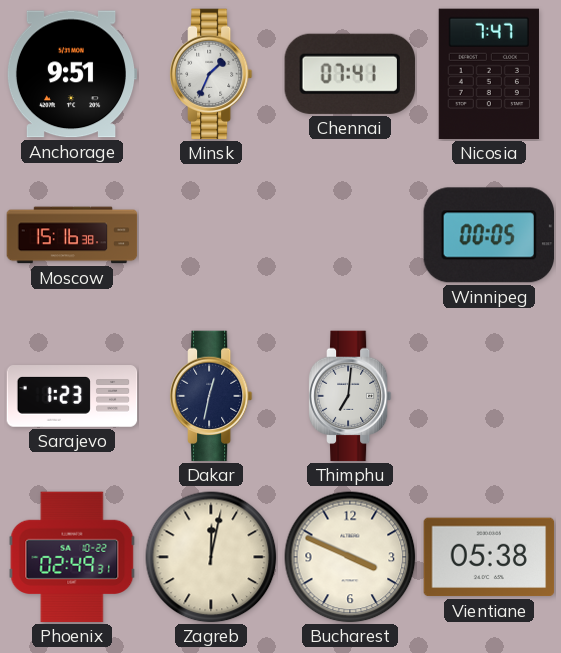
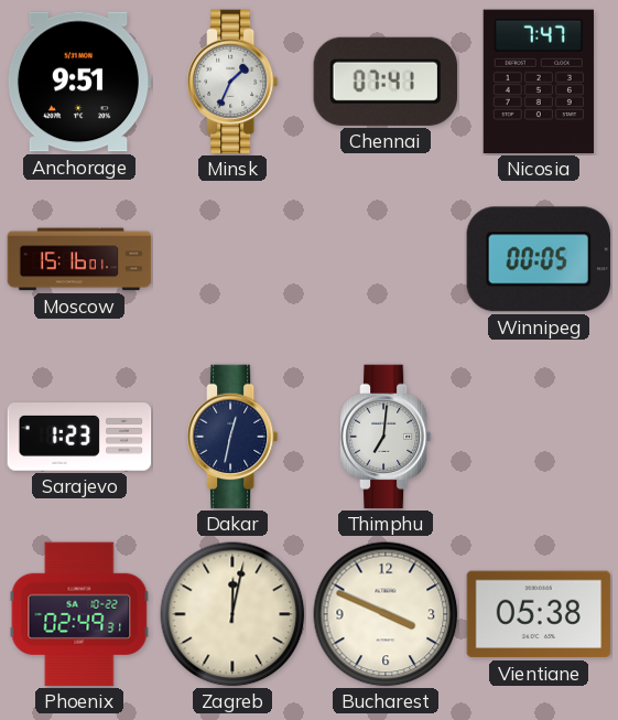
Moscow: 15:16:38 -> 15:16:01 (79, 259)
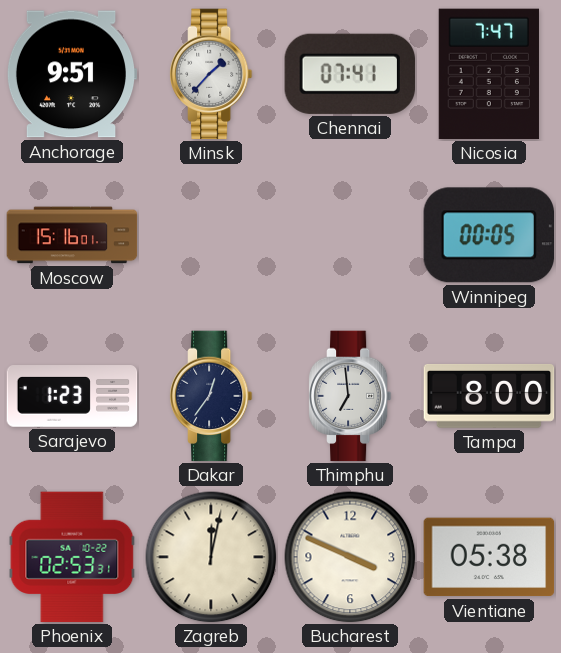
Minsk: 1:34 -> 1:37 (211, 74)
Dakar: 12:32 -> 12:36 (211, 396)
Thimphu: 7:01 -> 6:59 (350, 396)
Tampa: none -> 8:00 (489, 397)
Phoenix: 02:49 -> 02:53 (72, 557)
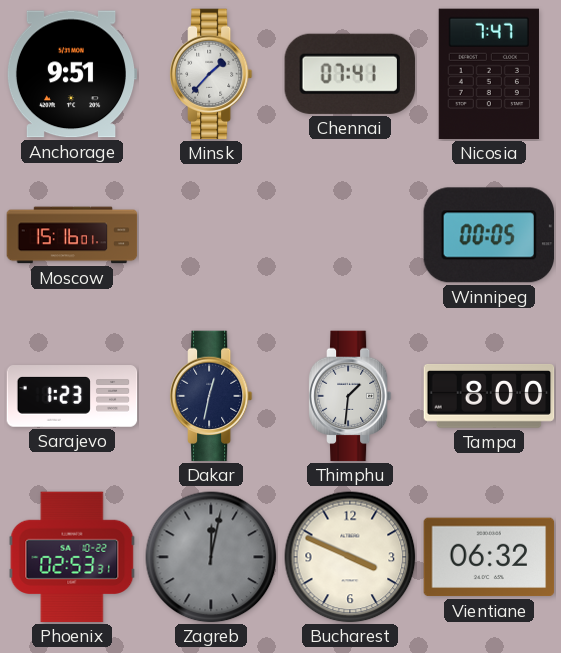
Dakar: 12:36 -> 12:32 (211, 396)
Thimphu: 6:59 -> 1:31 (350, 396)
Zagreb dial: cream -> grey (211, 557)
Vientiane: 05:38 -> 06:32 (489, 557)
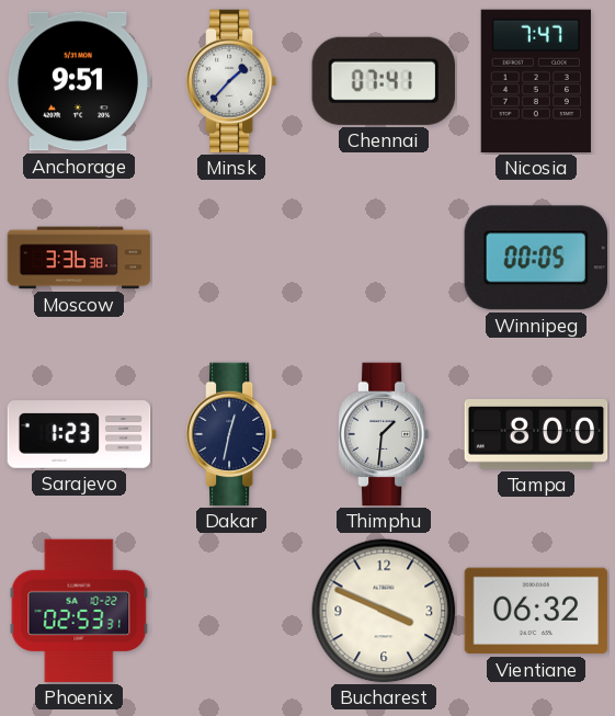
Moscow: 15:16 -> 3:36 (79, 258)
Zagreb: 12:02 -> none (211, 557)
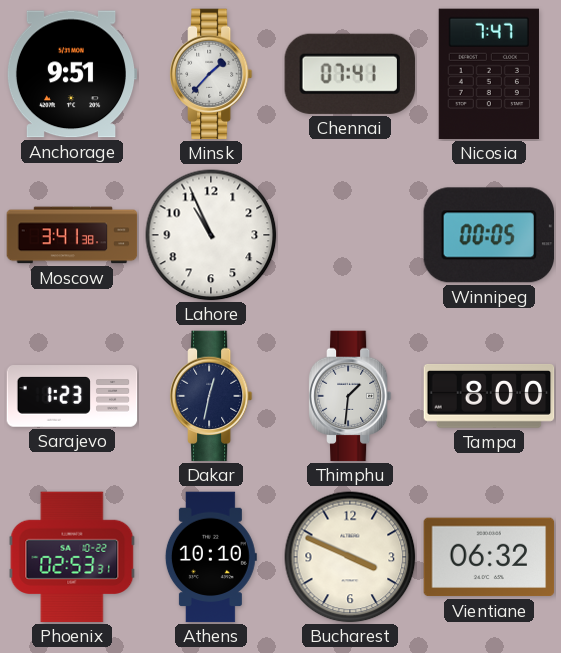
Moscow: 3:36 -> 3:41 (72, 235)
Lahore: none -> 10:56 (211, 235)
Athens: none -> 10:10 (211, 557)
